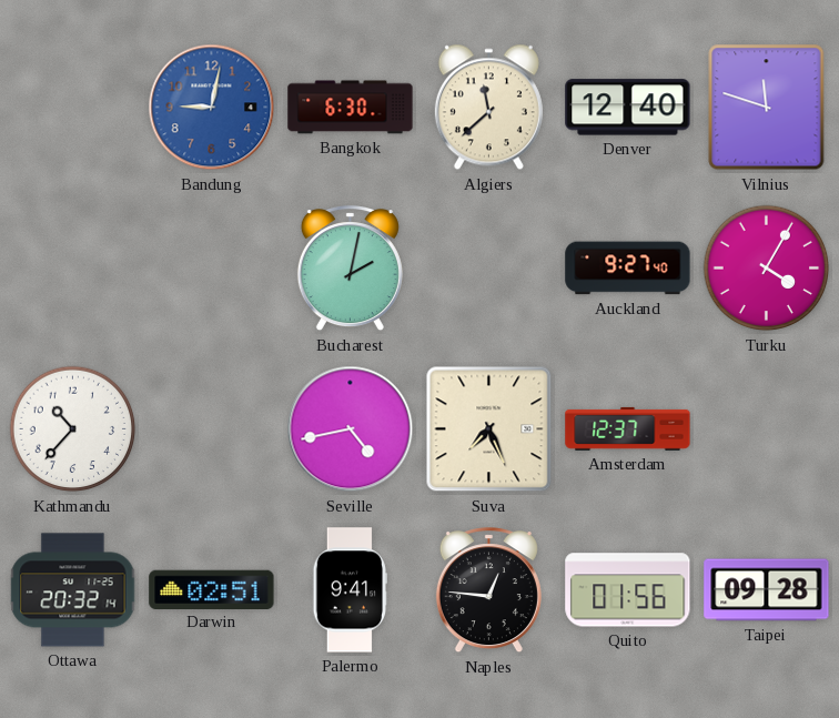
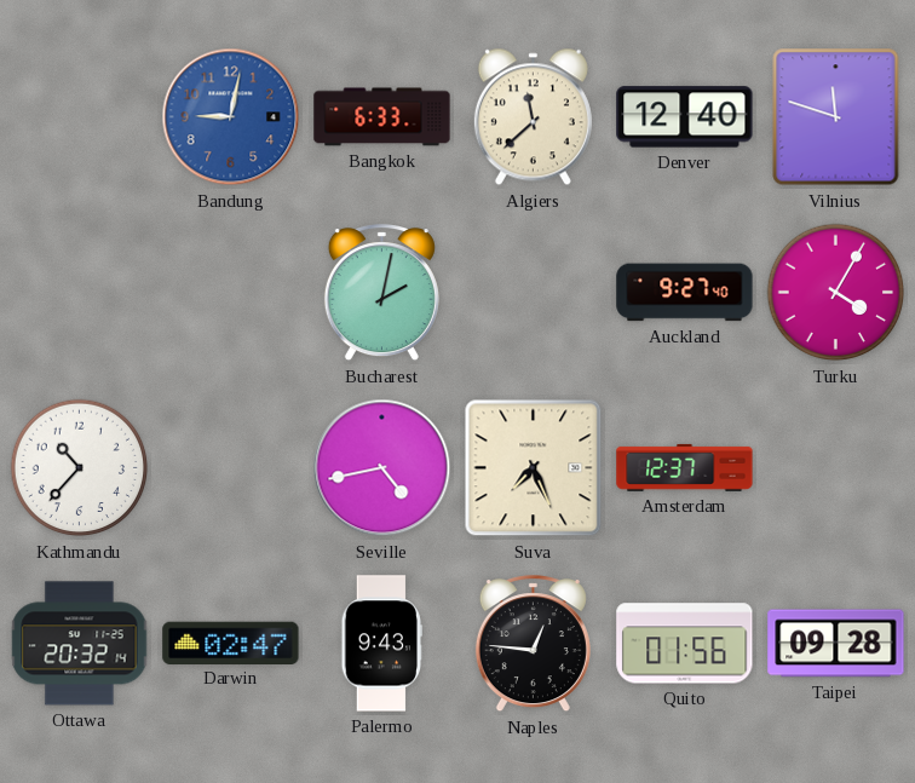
Bangkok: 6:30 -> 6:33 (382, 117)
Darwin: 02:51 -> 02:47 (231, 643)
Palermo: 9:41 -> 9:43 (382, 644)
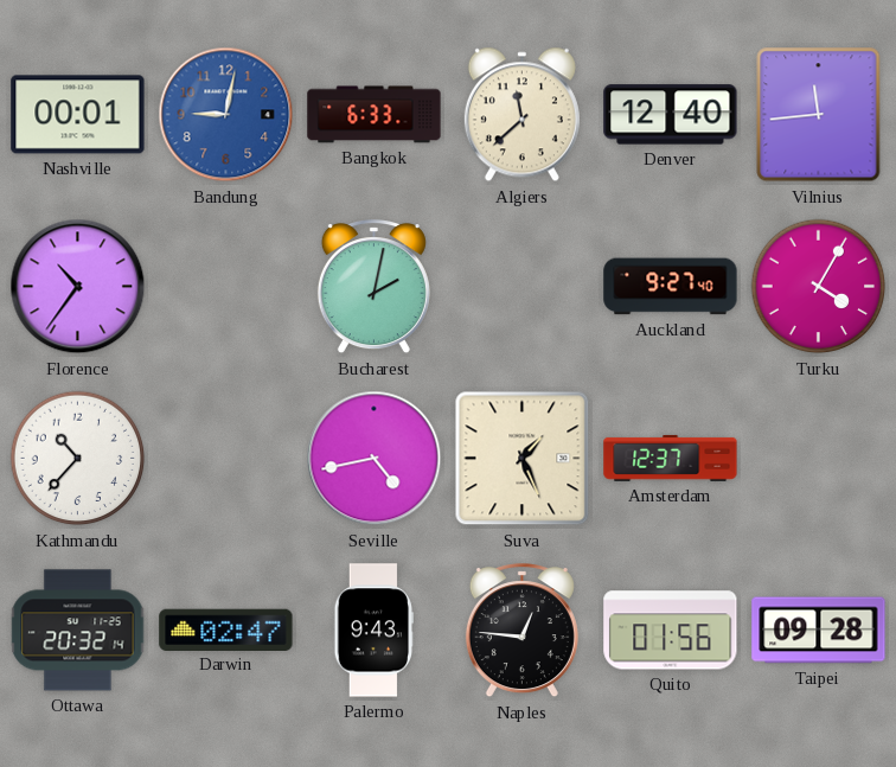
Nashville: none -> 00:01 (78, 115)
Vilnius: 11:48 -> 11:44 (819, 115)
Florence: none -> 10:36 (78, 287)
Suva: 7:26 -> 1:26 (523, 459)
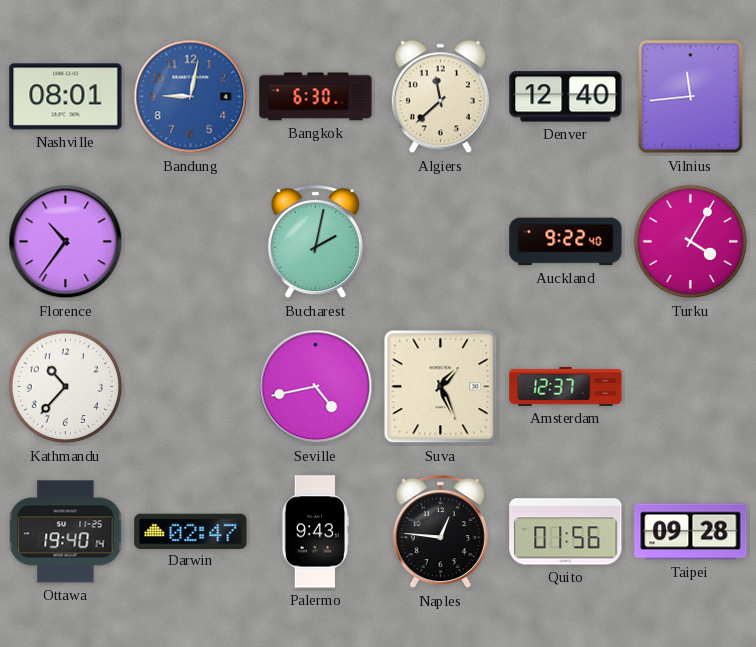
Nashville: 00:01 -> 08:01 (66, 97)
Bangkok: 6:33 -> 6:30 (316, 97)
Auckland: 9:27 -> 9:22 (566, 242)
Ottawa: 20:32 -> 19:40 (66, 532)
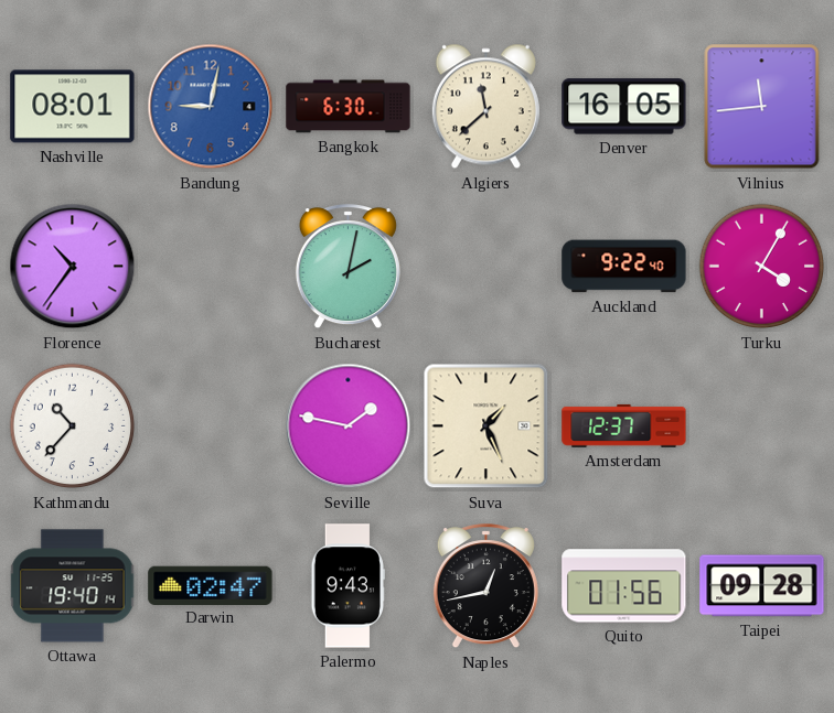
Denver: 12:40 -> 16:05 (624, 107)
Seville: 4:43 -> 1:47 (349, 426)
Naples: 12:46 -> 12:43 (485, 586)
